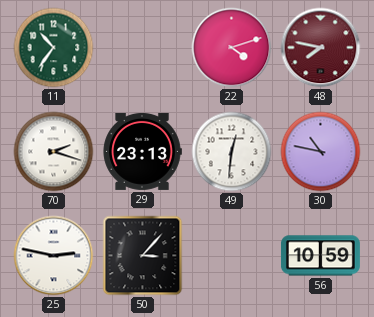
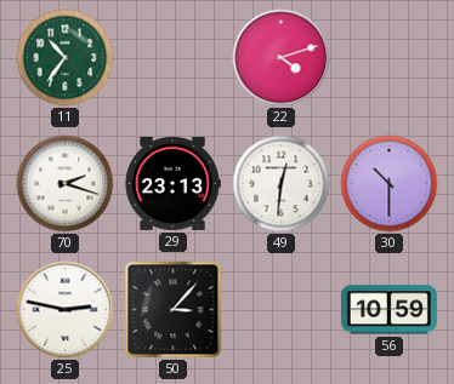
48: 7:47 -> none (321, 48)
30: 10:47 -> 10:30 (390, 184)
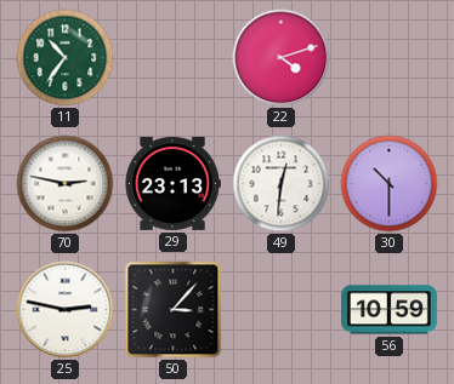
70: 2:18 -> 2:47 (66, 184)
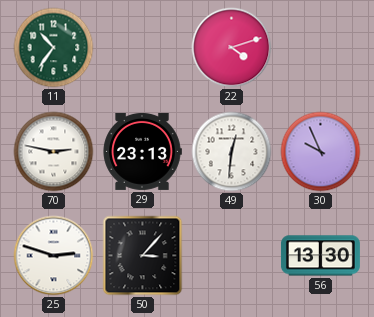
30: 10:30 -> 9:56 (321, 152)
25: 2:47 -> 2:48 (54, 256)
56: 10:59 -> 13:30 (320, 256)
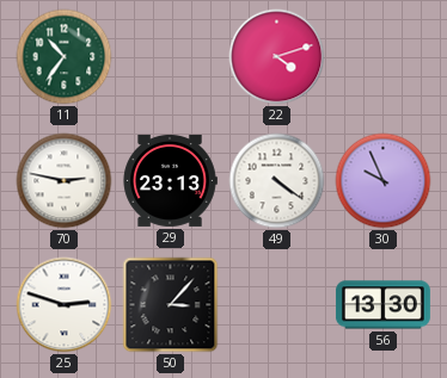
49: 12:31 -> 4:21 (277, 181)
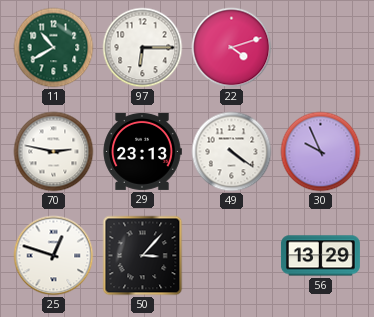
11: 10:36 -> 10:40 (54, 48)
97: none -> 6:15 (143, 48)
25: 2:48 -> 12:48 (54, 256)
56: 13:30 -> 13:29 (320, 256)
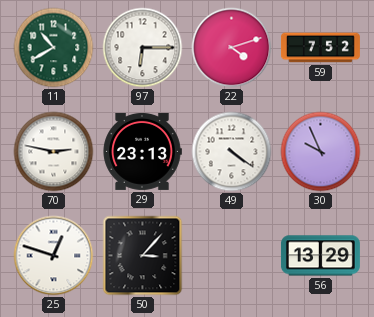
59: none -> 7:52 (320, 48)
